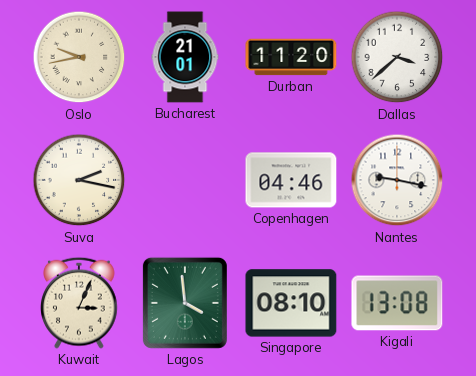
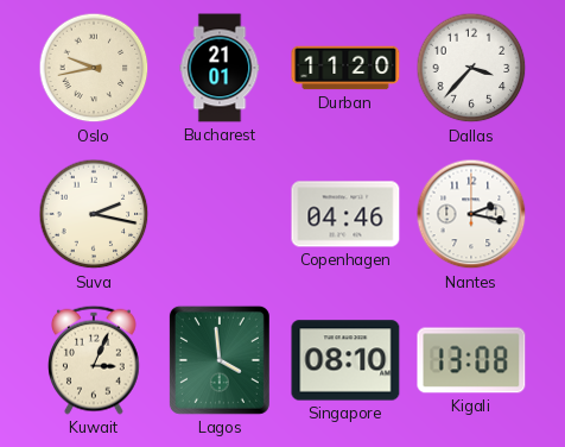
Dallas: 3:38 -> 3:37 (471, 68)
Nantes: 9:17 -> 2:17 (471, 214)
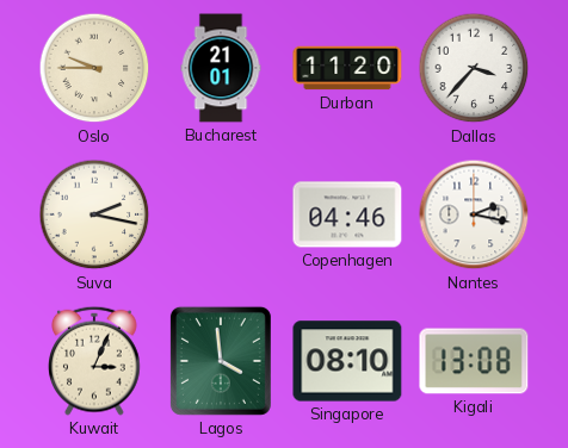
Oslo: 9:43 -> 9:45 (94, 68)
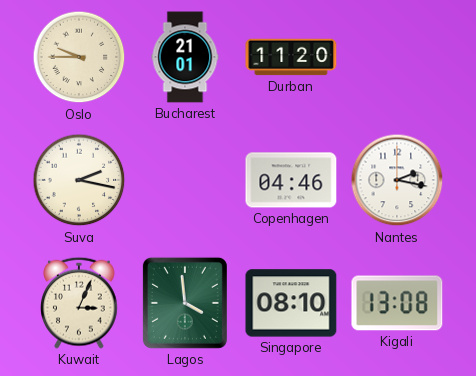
Dallas: 3:37 -> none (474, 68)
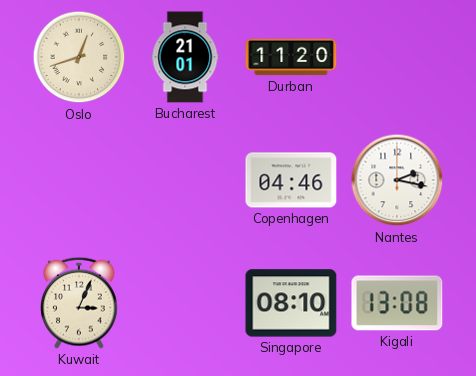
Oslo: 9:45 -> 12:42 (79, 57)
Suva: 2:17 -> none (79, 180)
Lagos: 3:59 -> none (185, 303)
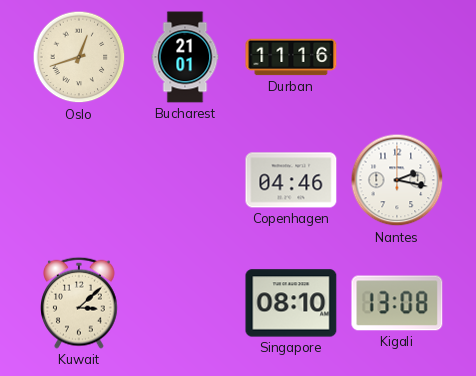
Durban: 11:20 -> 11:16 (291, 57)
Kuwait: 3:04 -> 3:08 (80, 303)
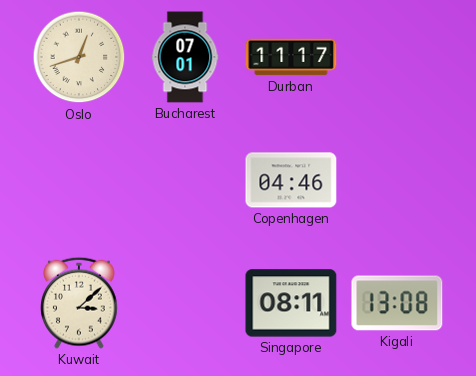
Bucharest: 21:01 -> 07:01 (185, 57)
Durban: 11:16 -> 11:17 (291, 57)
Nantes: 2:17 -> none (397, 180)
Singapore: 08:10 -> 08:11 (291, 303)
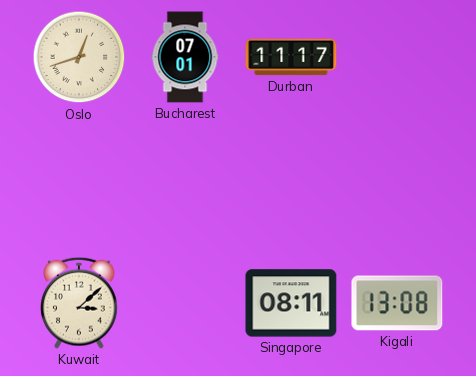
Copenhagen: 04:46 -> none (291, 180)
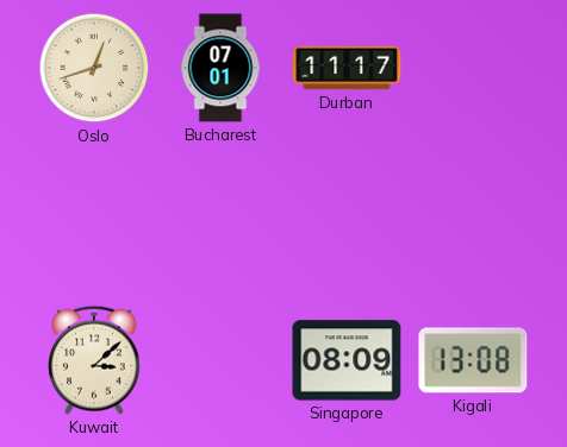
Singapore: 08:11 -> 08:09 (347, 360)
